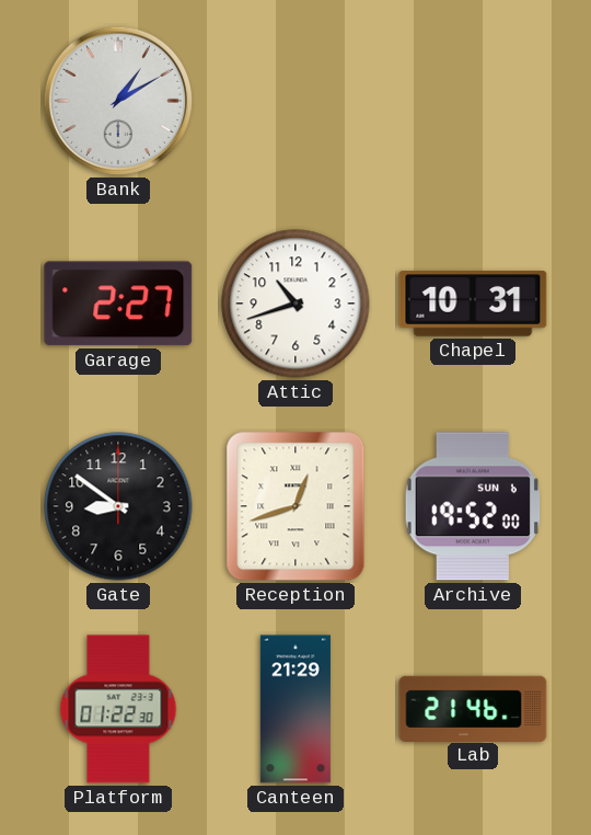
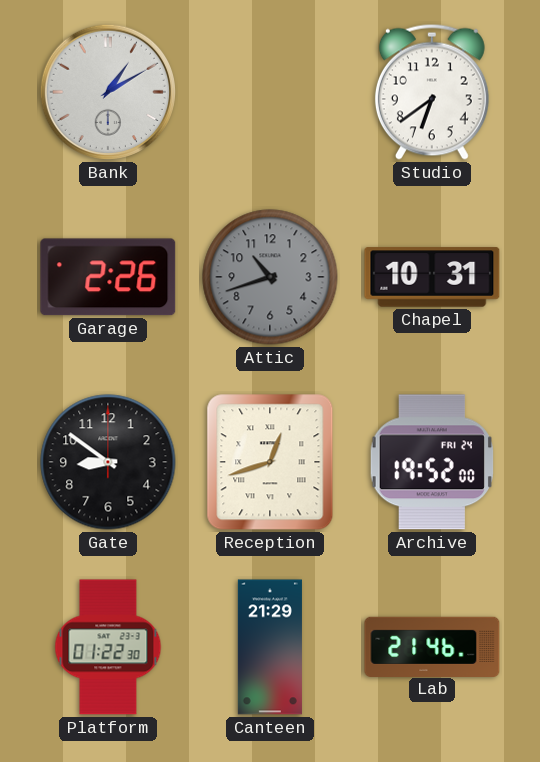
Studio: none -> 6:39 (432, 92)
Garage: 2:27 -> 2:26 (108, 277)
Attic dial: white -> grey (270, 277)
Archive date: SUN 6 -> FRI 24 (432, 462)
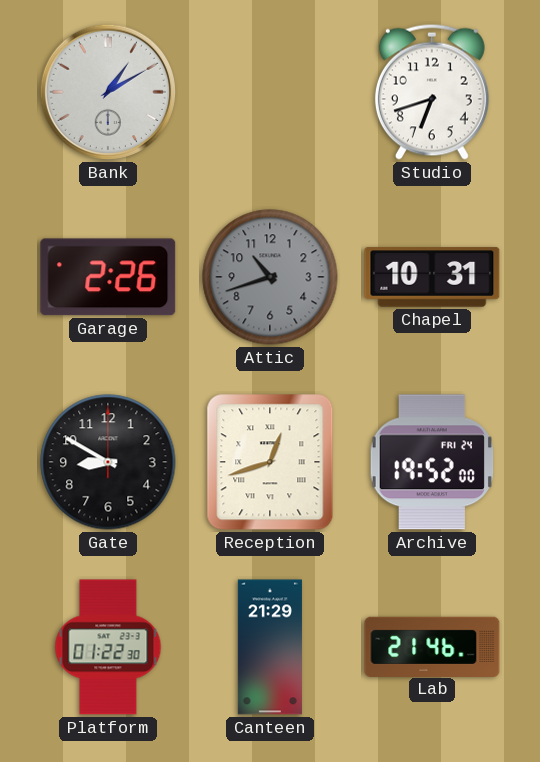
Studio: 6:39 -> 6:42 (432, 92)
Gate: 8:51 -> 8:50 (108, 462)
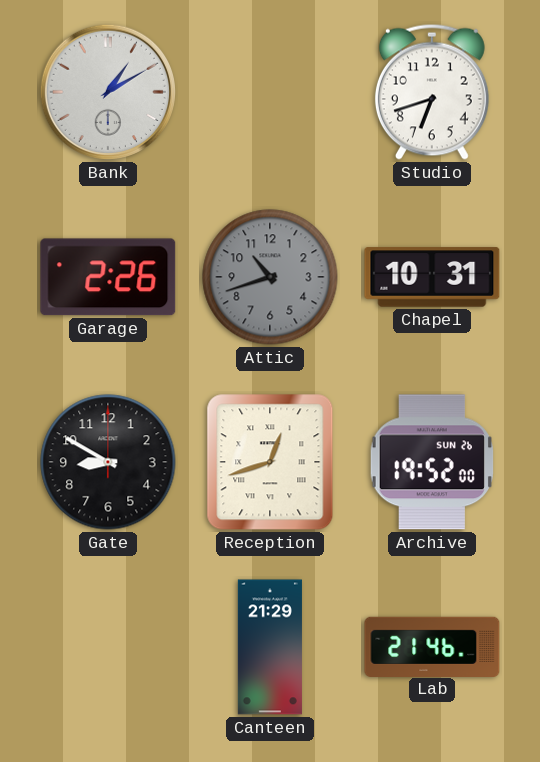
Archive date: FRI 24 -> SUN 26 (432, 462)
Platform: 01:22 -> none (108, 647)
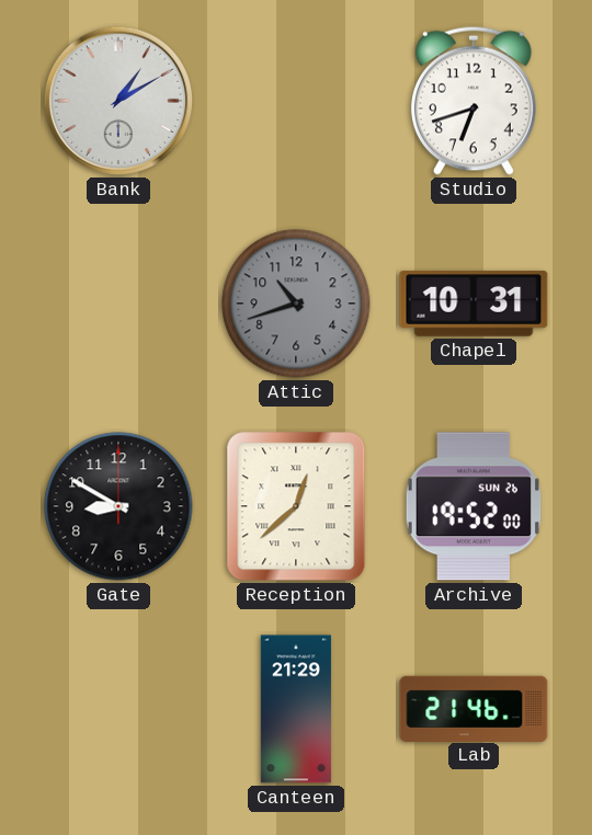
Garage: 2:26 -> none (108, 277)
Reception: 12:42 -> 12:38 (296, 506)
